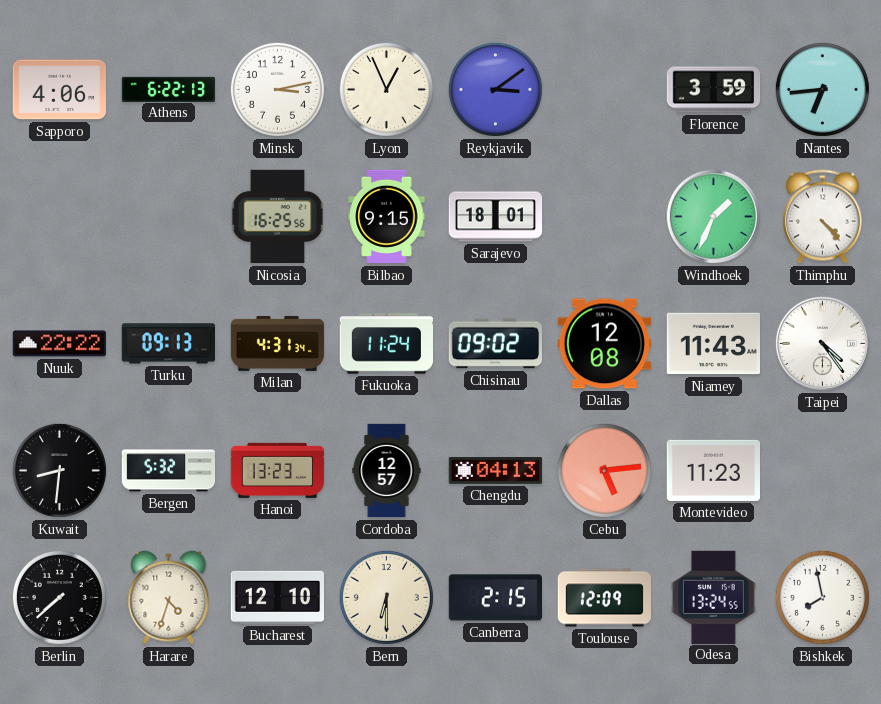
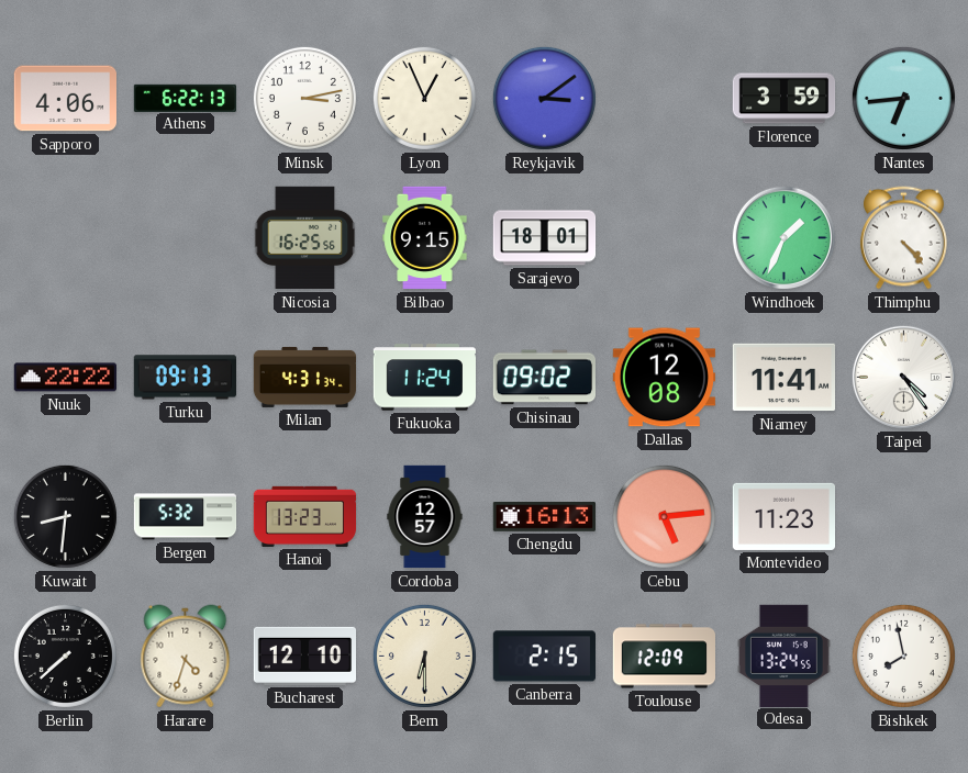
Niamey: 11:43 -> 11:41 (783, 378)
Chengdu: 04:13 -> 16:13 (545, 517)
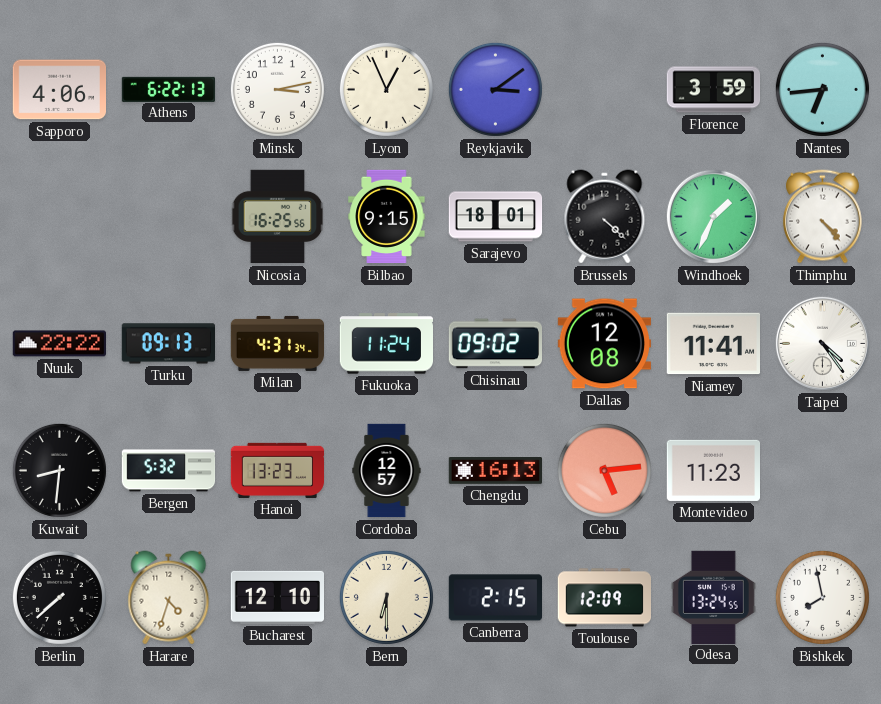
Brussels: none -> 4:22 (605, 217)
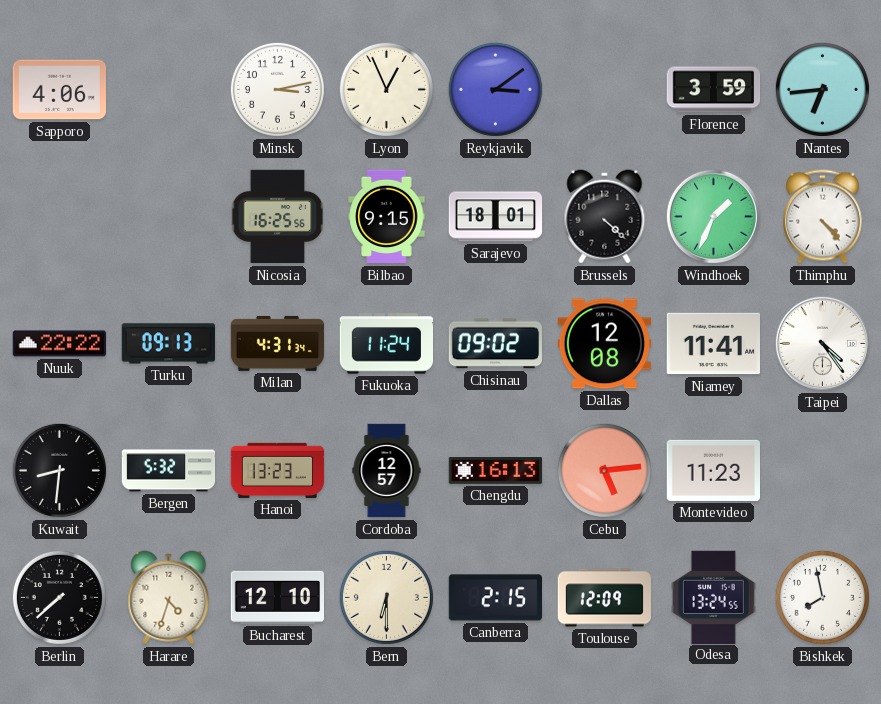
Athens: 6:22 -> none (169, 89)
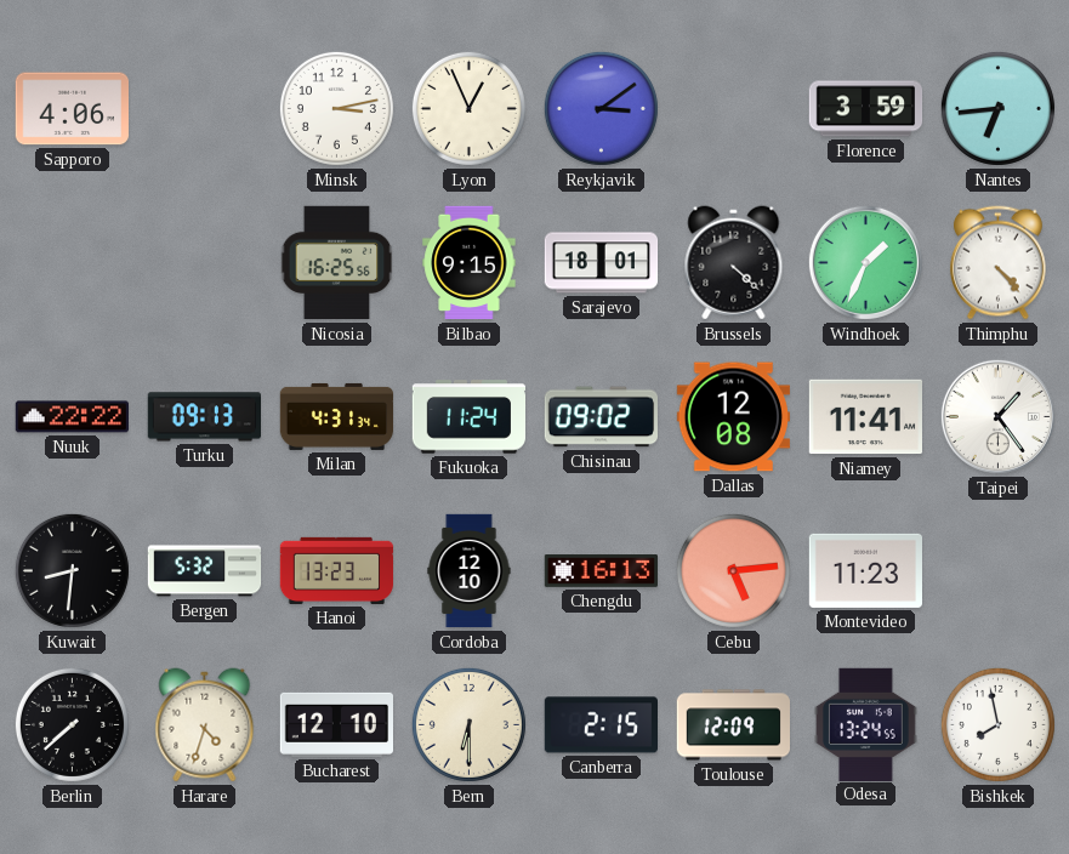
Taipei: 4:24 -> 1:24 (997, 416)
Cordoba: 12:57 -> 12:10 (470, 571)
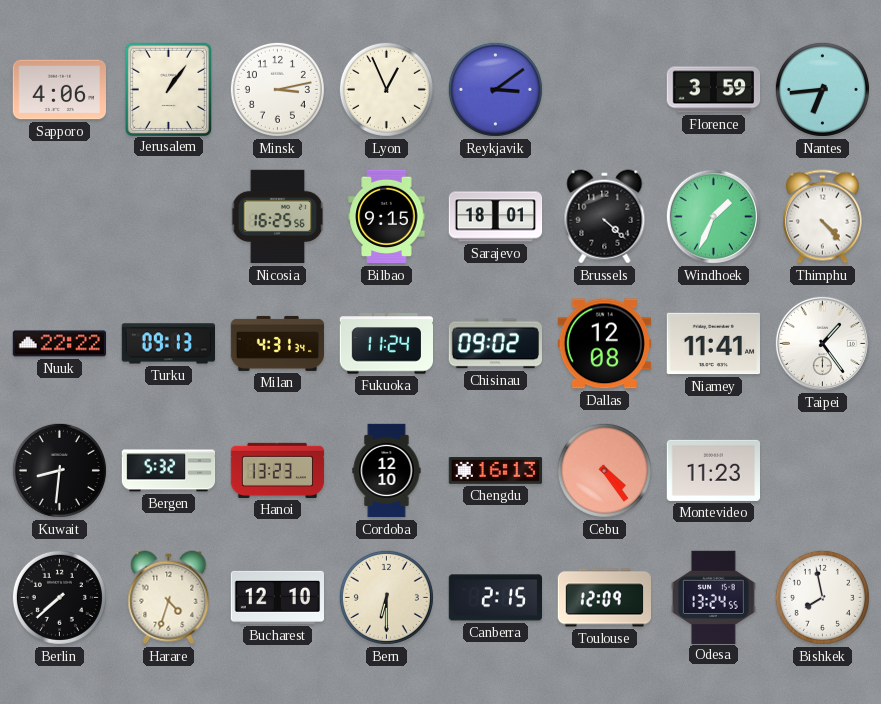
Jerusalem: none -> 1:06 (168, 89)
Cebu: 5:14 -> 4:24 (604, 470)
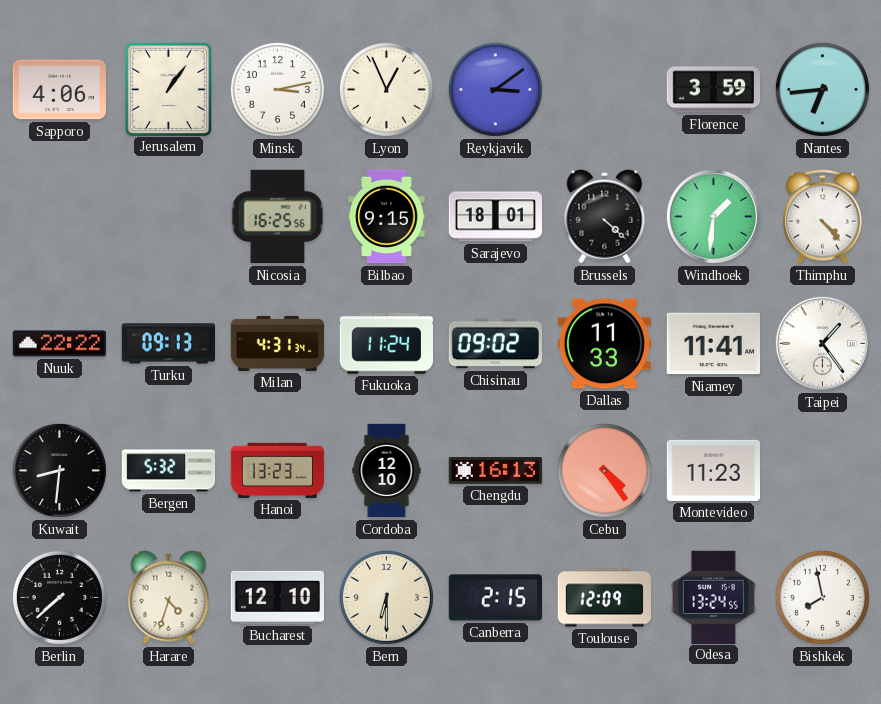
Windhoek: 1:34 -> 1:31 (713, 216)
Dallas: 12:08 -> 11:33 (604, 344)
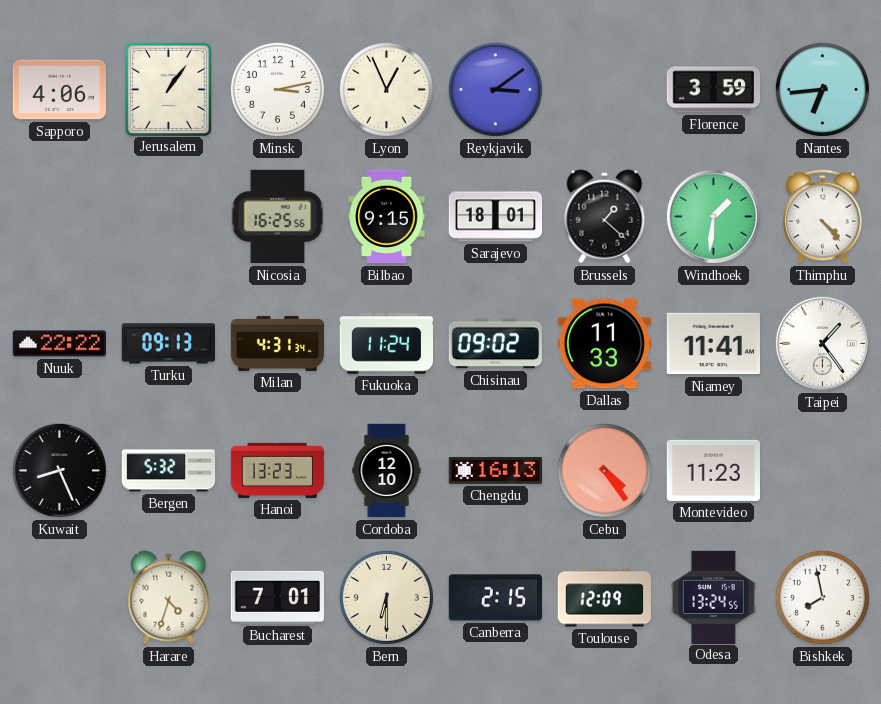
Brussels: 4:22 -> 1:22 (605, 217)
Kuwait: 8:31 -> 8:26 (59, 470)
Berlin: 7:38 -> none (59, 597)
Bucharest: 12:10 -> 7:01 (277, 597)
